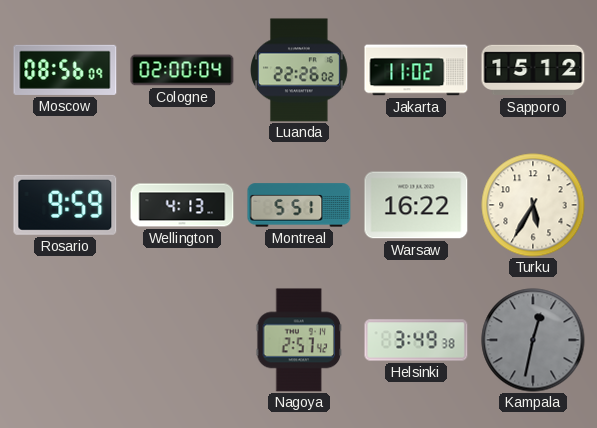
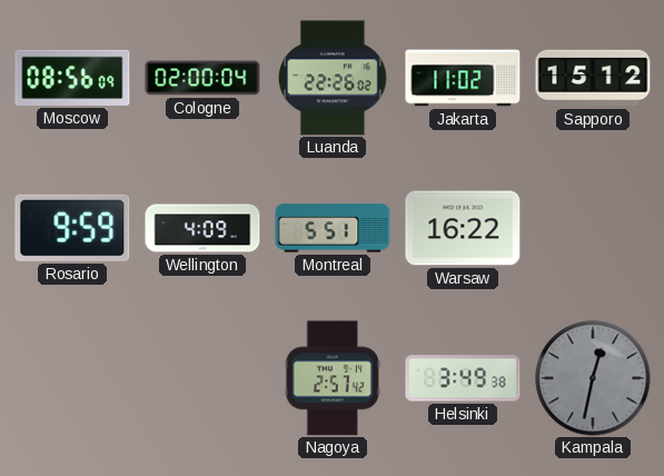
Wellington: 4:13 -> 4:09 (202, 228)
Turku: 5:35 -> none (533, 205)
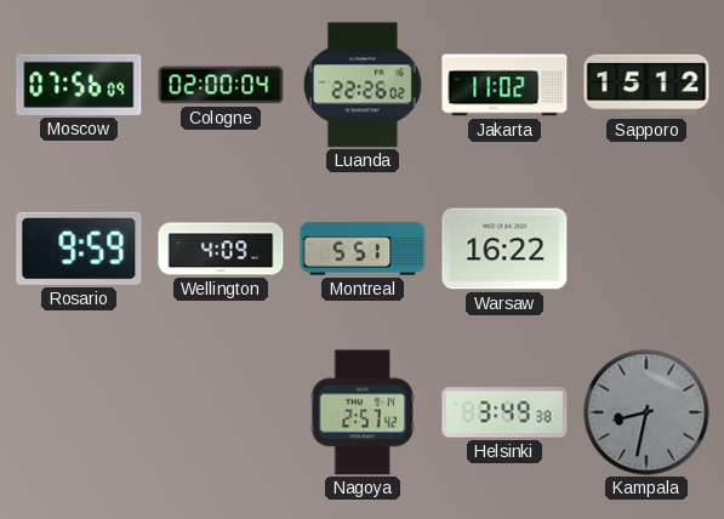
Moscow: 08:56 -> 07:56 (79, 85)
Kampala: 12:32 -> 8:32 (646, 412)
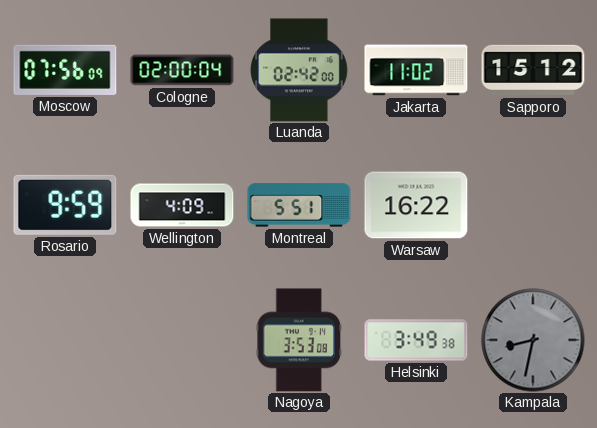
Luanda: 22:26 -> 02:42 (299, 70)
Nagoya: 2:57 -> 3:53 (298, 340)
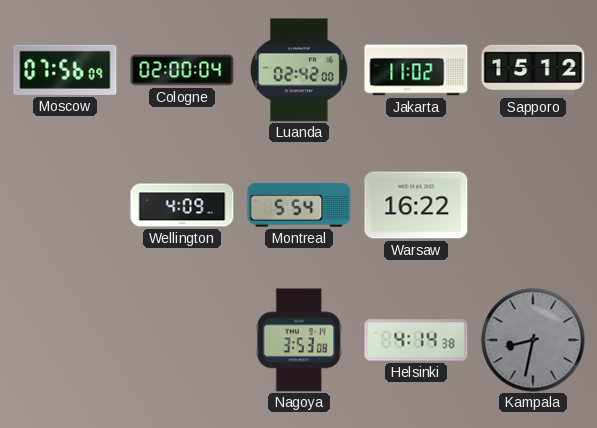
Rosario: 9:59 -> none (65, 205)
Montreal: 5:51 -> 5:54 (299, 205)
Helsinki: 3:49 -> 4:14 (416, 340)
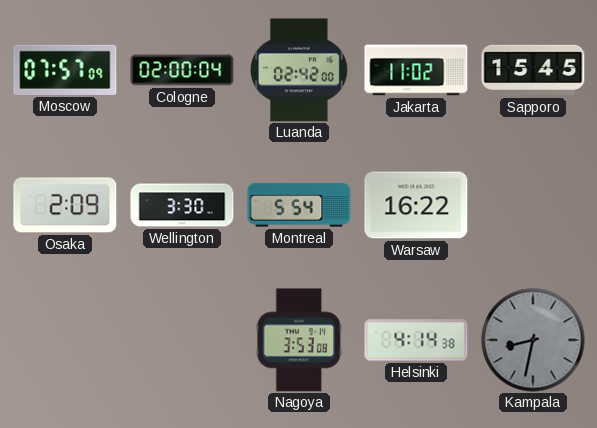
Moscow: 07:56 -> 07:57 (65, 70)
Sapporo: 15:12 -> 15:45 (533, 70)
Osaka: none -> 2:09 (65, 205)
Wellington: 4:09 -> 3:30 (182, 205)
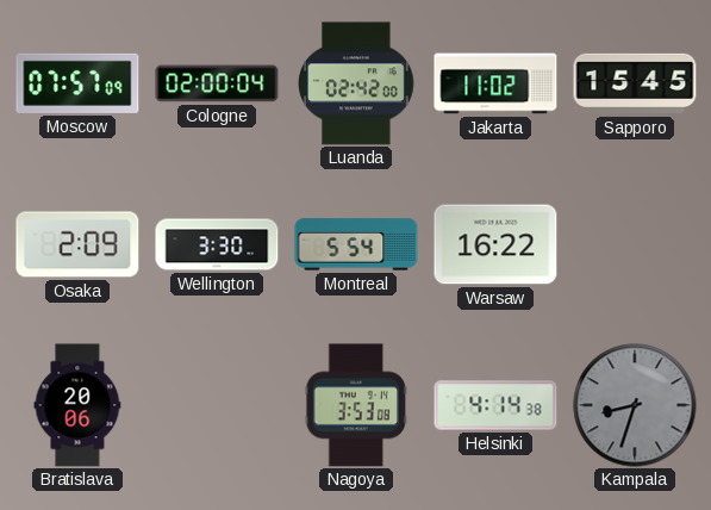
Bratislava: none -> 20:06 (77, 405)
Kampala: 8:32 -> 8:33 (635, 405)
